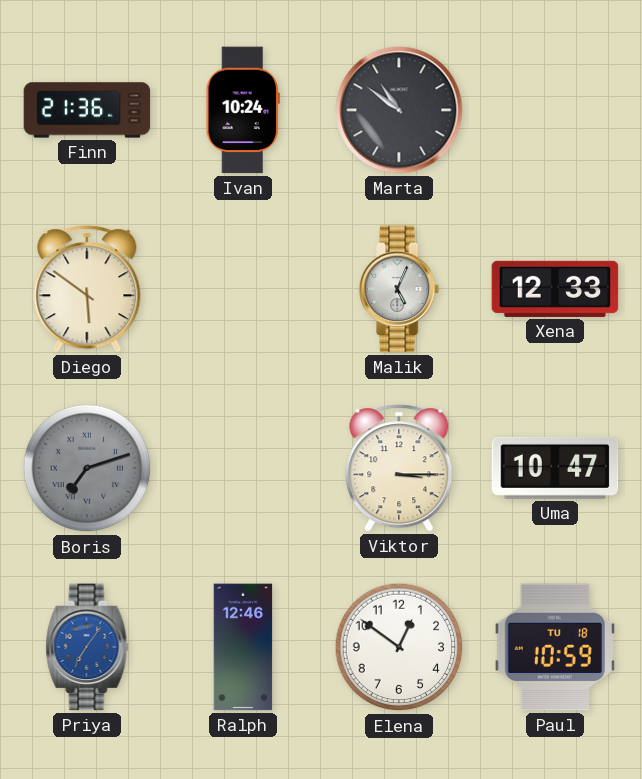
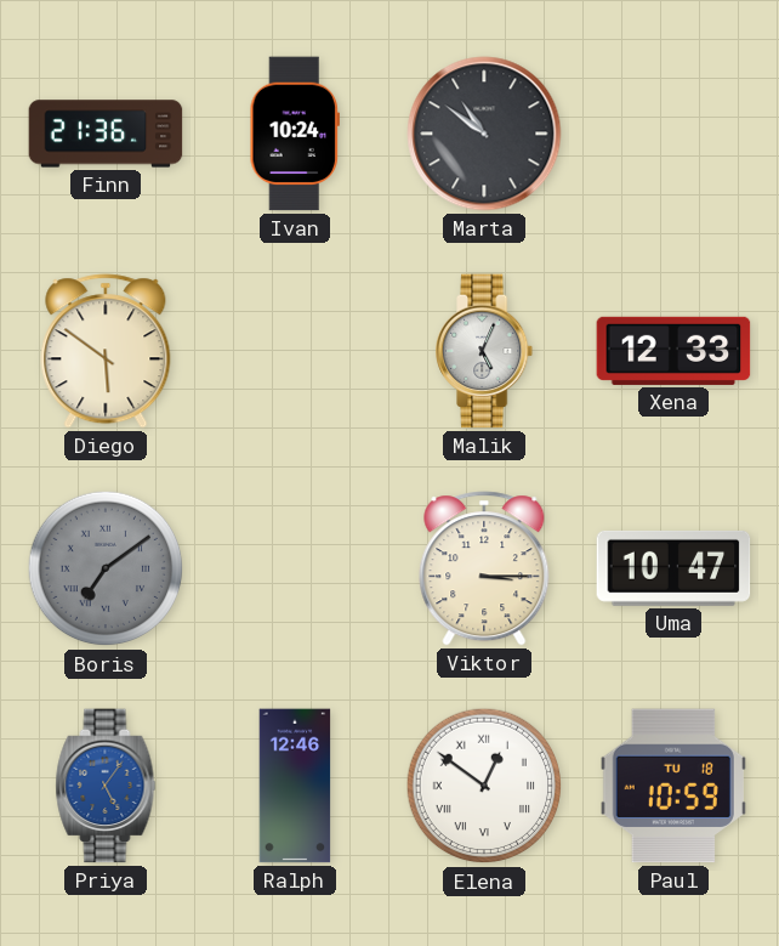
Boris: 7:12 -> 7:09 (106, 568)
Priya: 7:06 -> 5:06 (106, 786)
Elena numerals: Arabic -> Roman (484, 786)
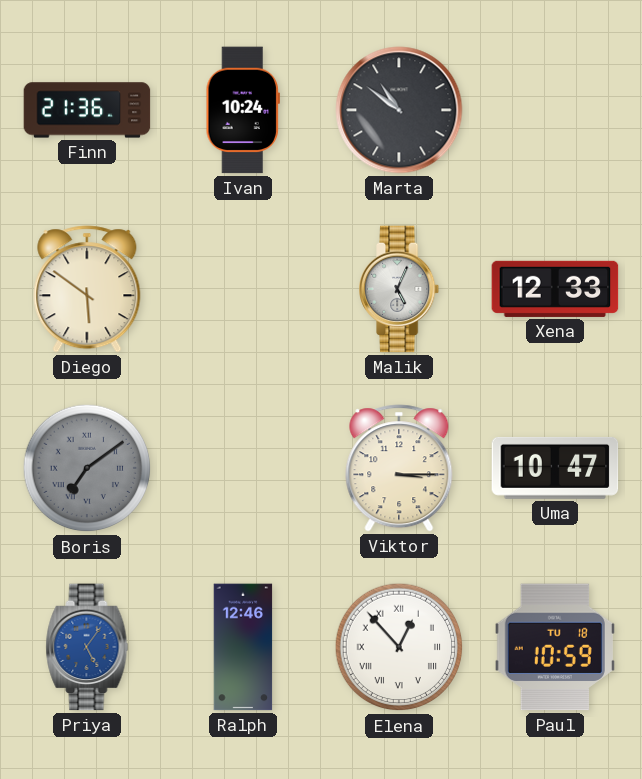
Elena: 12:51 -> 12:53 (399, 647)
